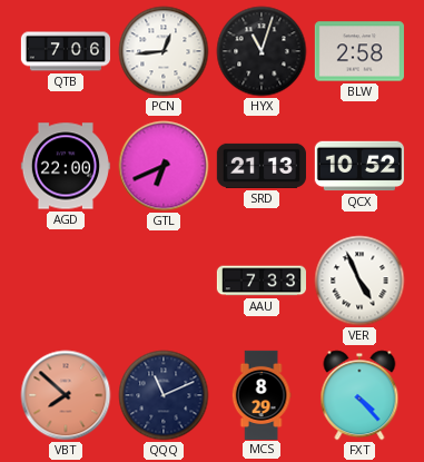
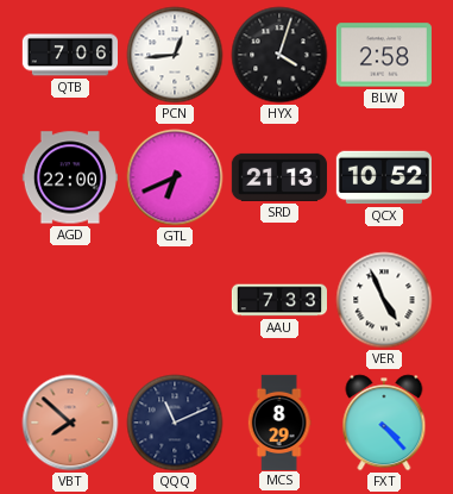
HYX: 11:03 -> 4:03 (279, 55)
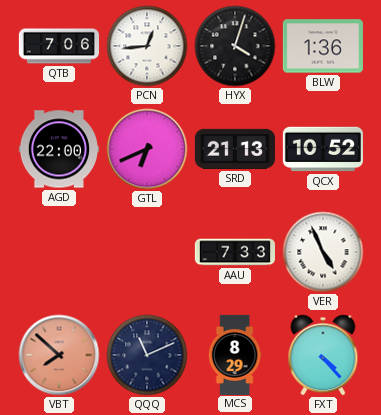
BLW: 2:58 -> 1:36 (323, 46)
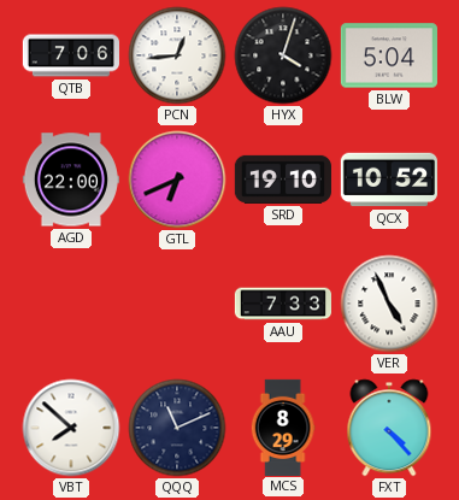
BLW: 1:36 -> 5:04 (389, 55)
SRD: 21:13 -> 19:10 (283, 180)
VBT dial: salmon -> white (71, 428)
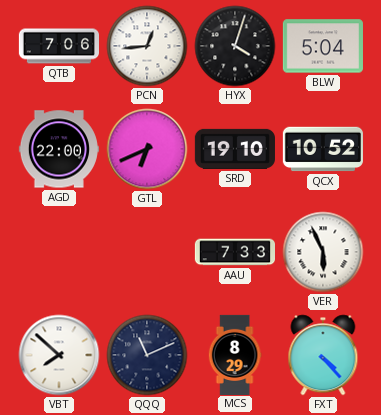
VER: 4:56 -> 5:56 (323, 252)
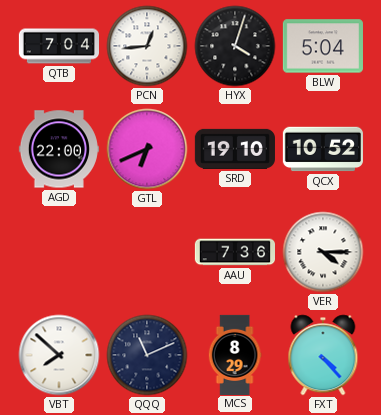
QTB: 7:06 -> 7:04 (58, 46)
AAU: 7:33 -> 7:36 (234, 252)
VER: 5:56 -> 4:15 (323, 252)
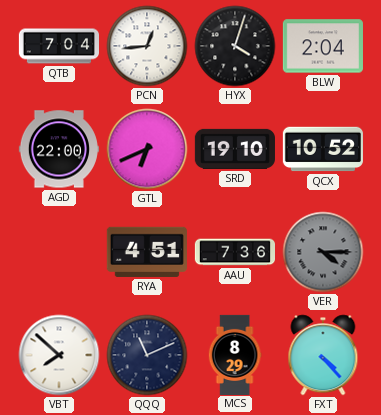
BLW: 5:04 -> 2:04 (323, 46)
RYA: none -> 4:51 (147, 252)
VER dial: white -> grey (323, 252)
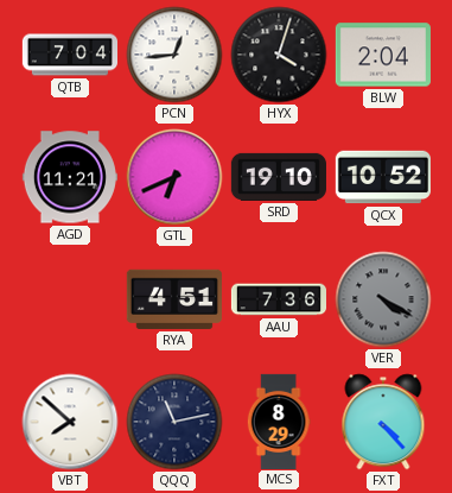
AGD: 22:00 -> 11:21 (70, 177)
VER: 4:15 -> 4:20 (383, 299)
QQQ: 11:11 -> 11:13 (174, 422)
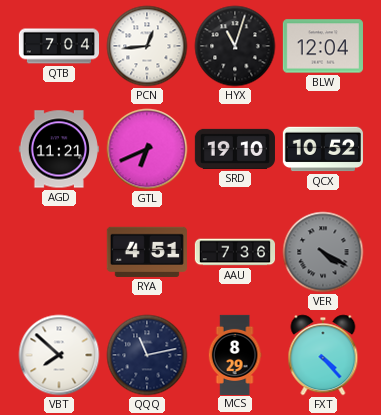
HYX: 4:03 -> 11:03 (235, 46)
BLW: 2:04 -> 12:04 (323, 46)
